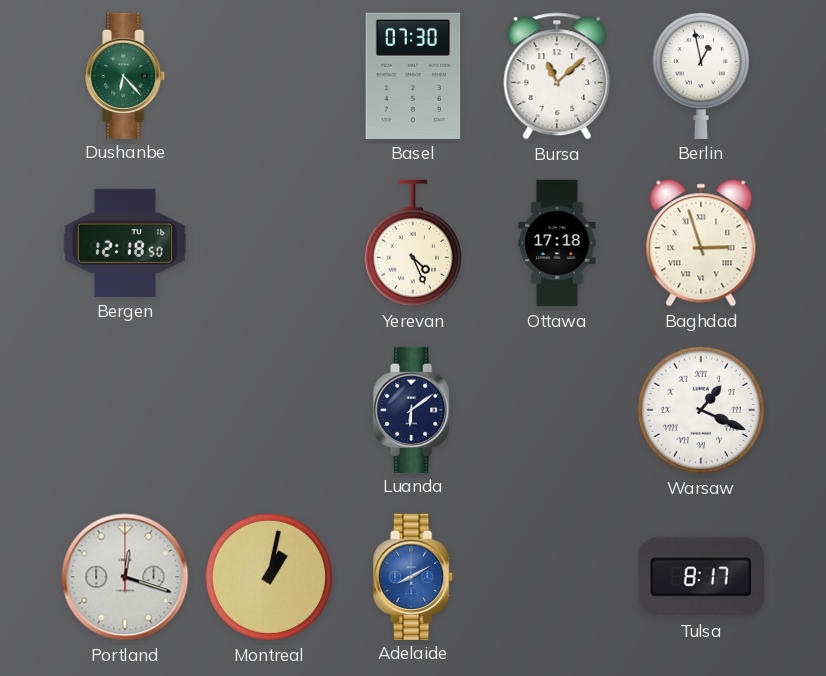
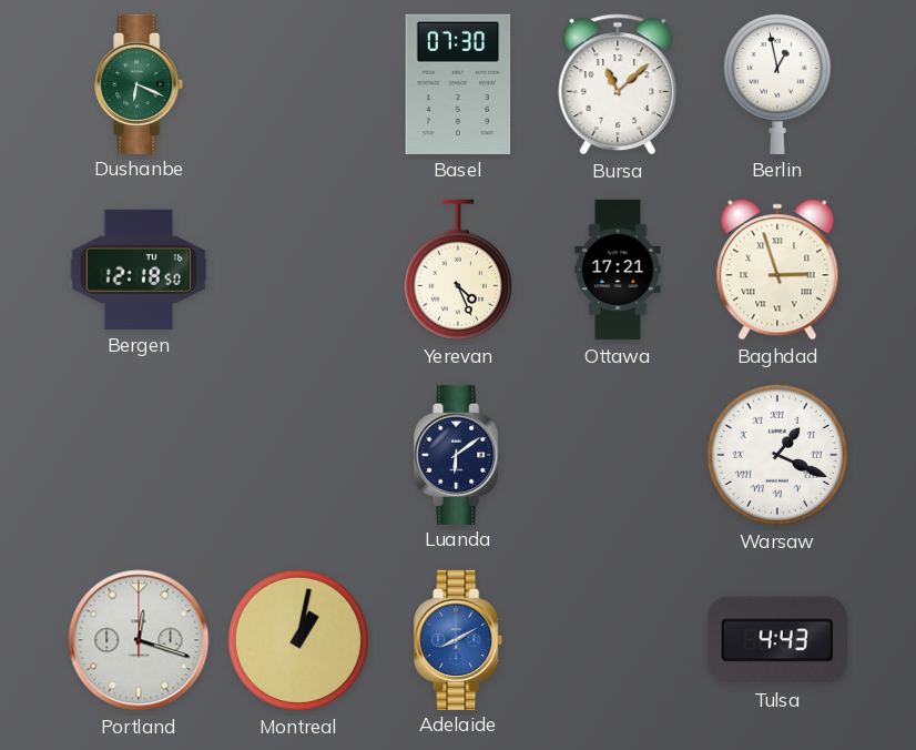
Dushanbe: 6:23 -> 6:19 (140, 83)
Ottawa: 17:18 -> 17:21 (618, 270)
Tulsa: 8:17 -> 4:43 (777, 640)
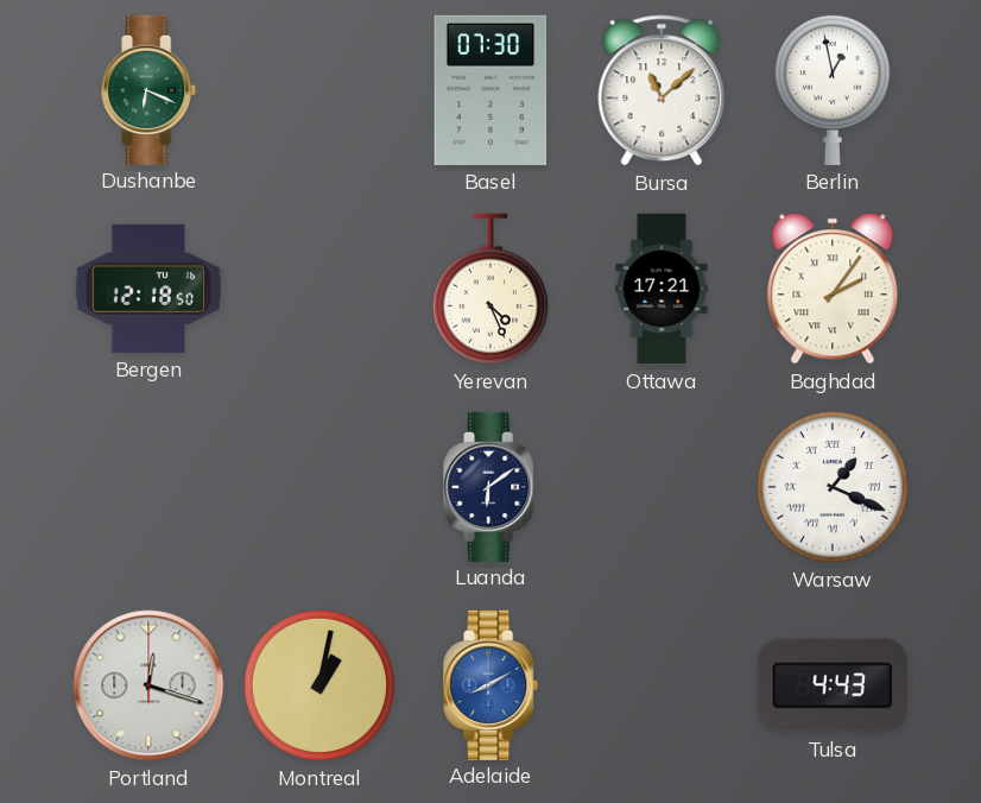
Baghdad: 2:57 -> 2:06 (833, 289)
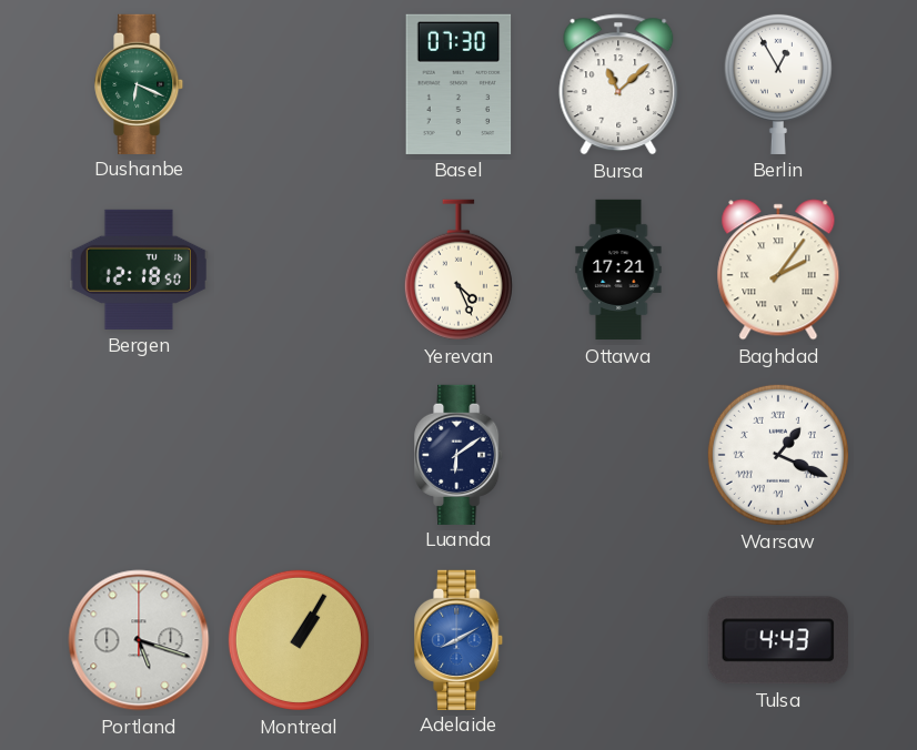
Berlin: 12:58 -> 12:55 (778, 83)
Portland: 12:18 -> 5:18 (139, 640)
Montreal: 1:02 -> 1:05 (299, 640)
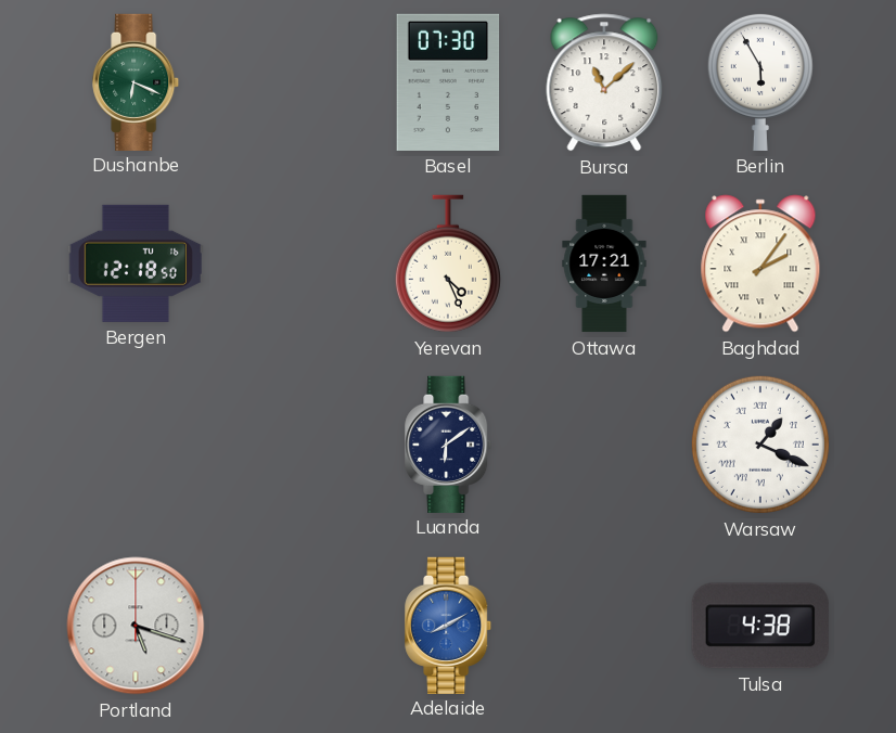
Berlin: 12:55 -> 5:55 (760, 81)
Montreal: 1:05 -> none (299, 640)
Tulsa: 4:43 -> 4:38 (760, 626)
